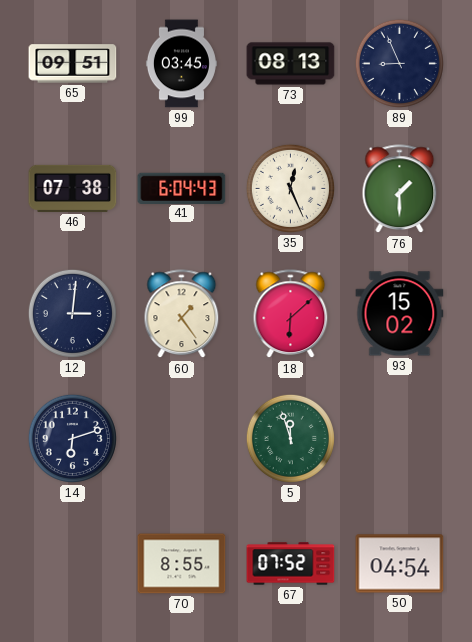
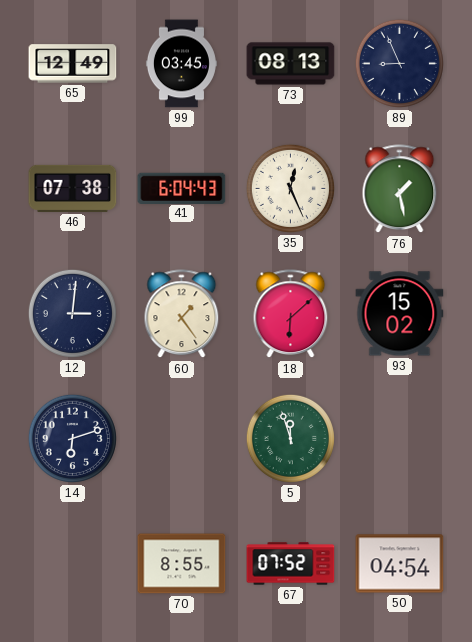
65: 09:51 -> 12:49 (73, 64)
76: 1:30 -> 1:28 (400, 189)
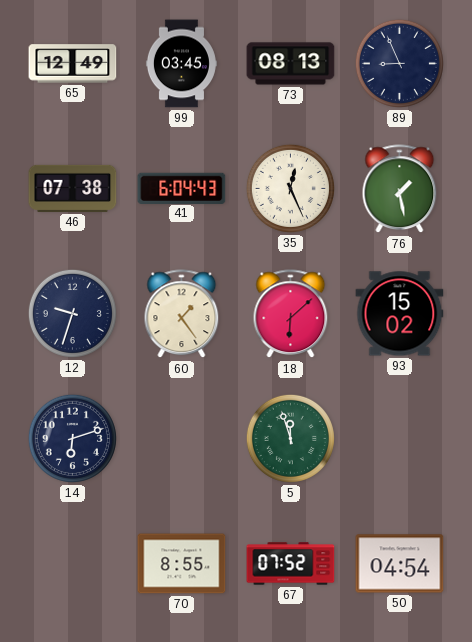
12: 3:01 -> 9:33 (72, 313)
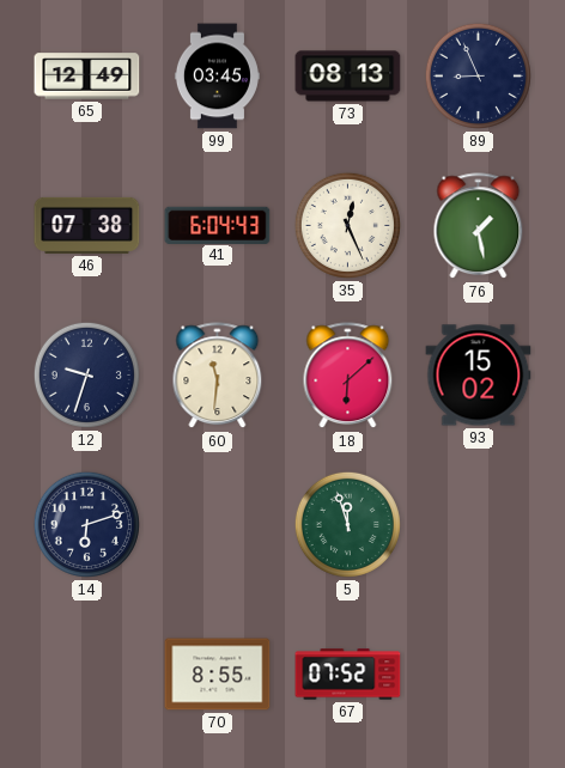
60: 1:24 -> 11:31 (218, 376)
50: 04:54 -> none (400, 564)
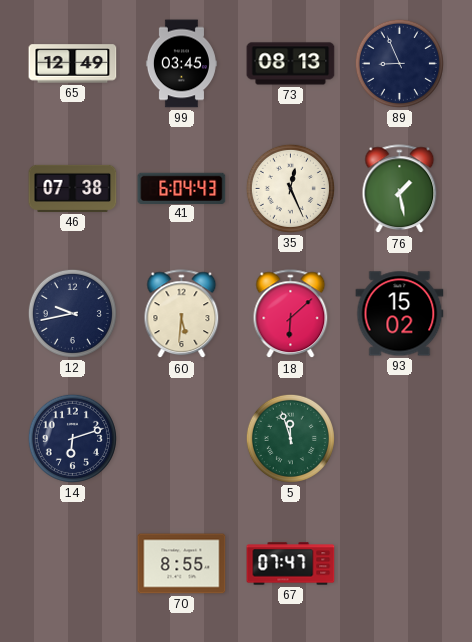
12: 9:33 -> 9:43 (72, 313)
60: 11:31 -> 5:31 (182, 314)
67: 07:52 -> 07:47 (291, 564)
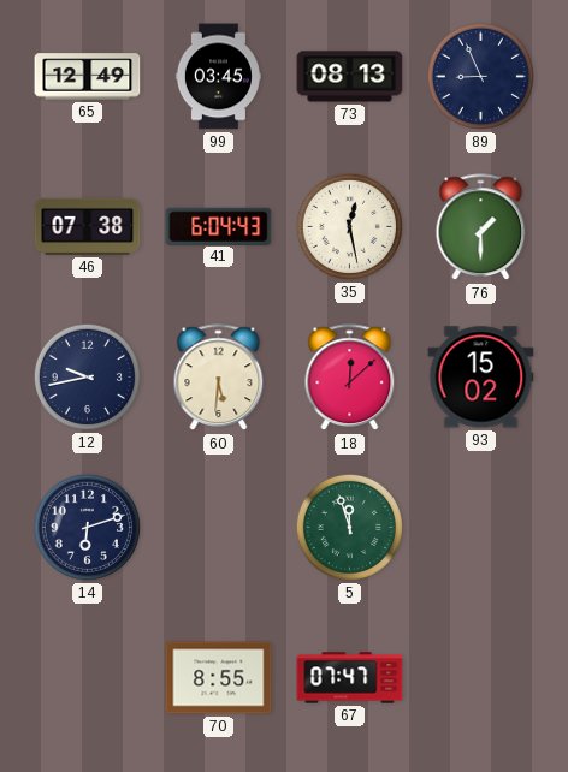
35: 12:26 -> 12:28 (349, 226)
76: 1:28 -> 1:30 (481, 227)
18: 6:08 -> 12:08 (350, 378)
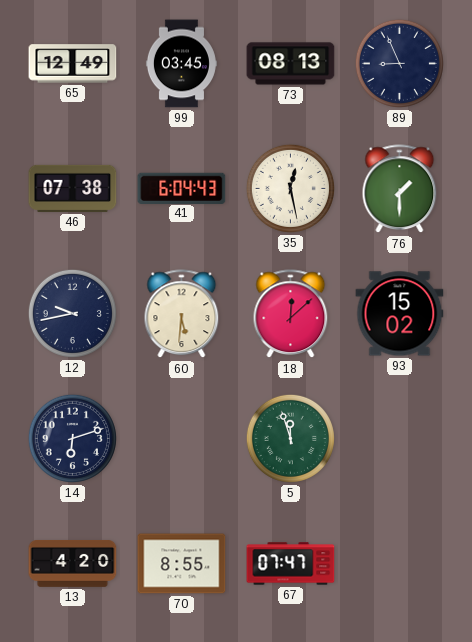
13: none -> 4:20 (73, 563)
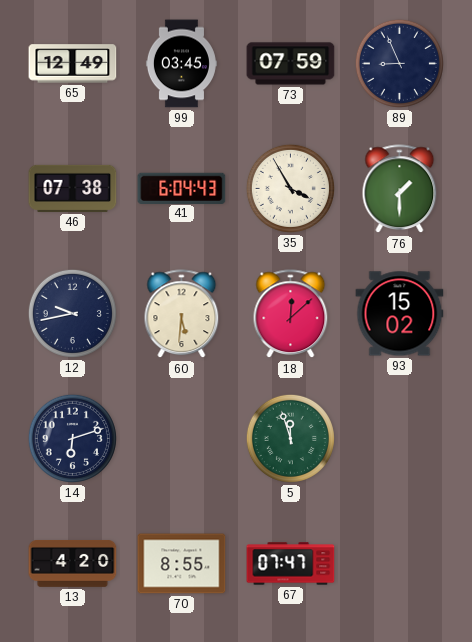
73: 08:13 -> 07:59 (291, 64)
35: 12:28 -> 3:55 (290, 188)
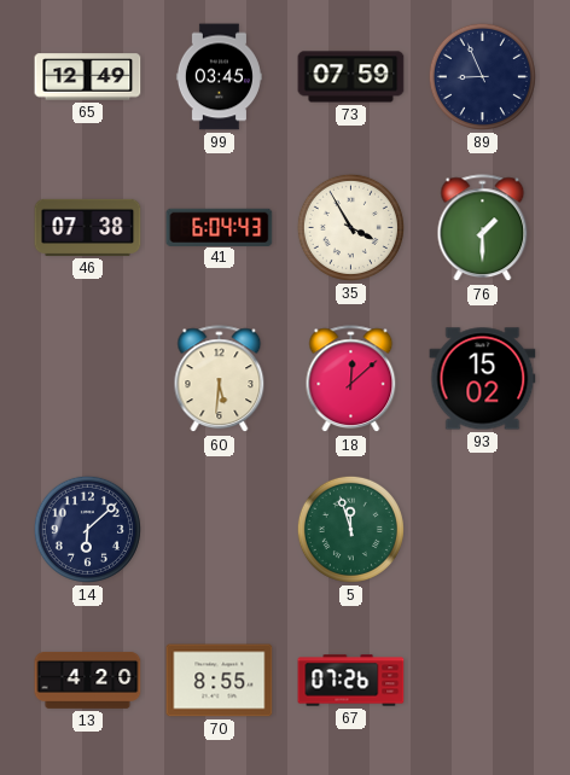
12: 9:43 -> none (72, 313)
14: 6:12 -> 6:08 (87, 529)
67: 07:47 -> 07:26 (351, 681)
